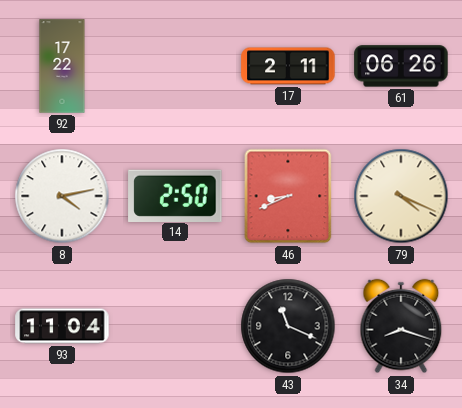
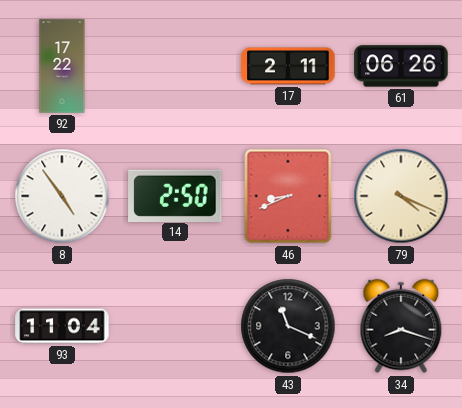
8: 4:13 -> 4:54 (62, 196)
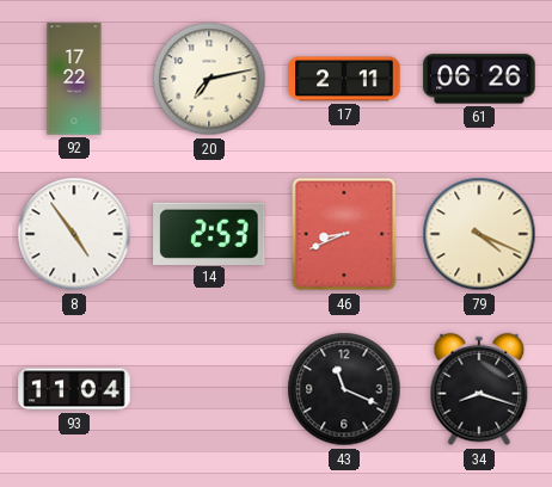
20: none -> 7:13 (209, 79)
14: 2:50 -> 2:53 (209, 233)
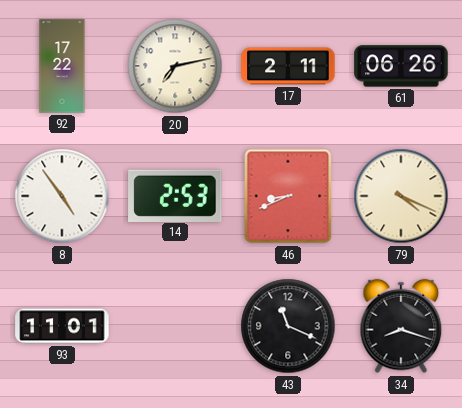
93: 11:04 -> 11:01 (62, 326)
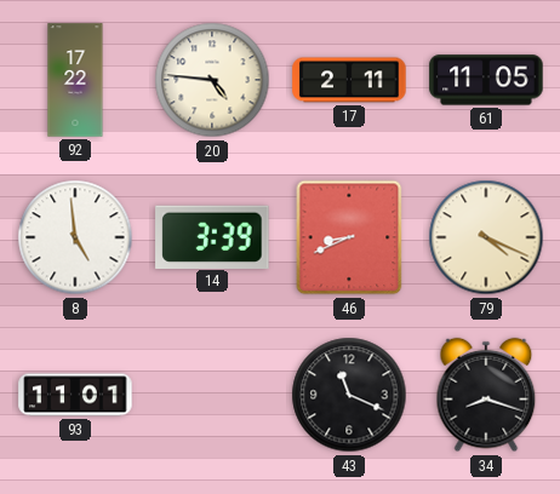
20: 7:13 -> 4:46 (212, 80)
61: 06:26 -> 11:05 (486, 80)
8: 4:54 -> 4:59 (75, 237)
14: 2:53 -> 3:39 (212, 236)
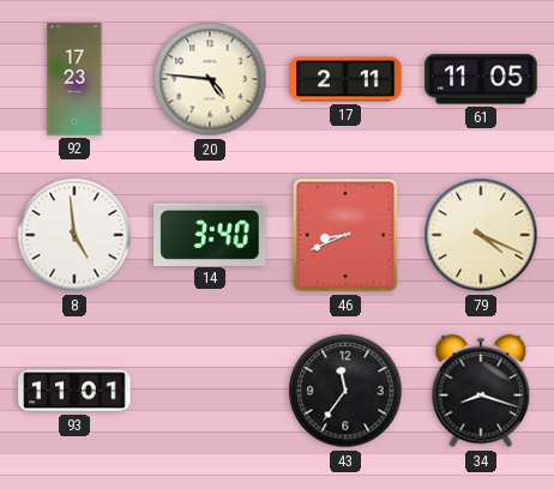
92: 17:22 -> 17:23 (74, 79)
14: 3:39 -> 3:40 (210, 234)
43: 11:19 -> 11:36 (345, 391)
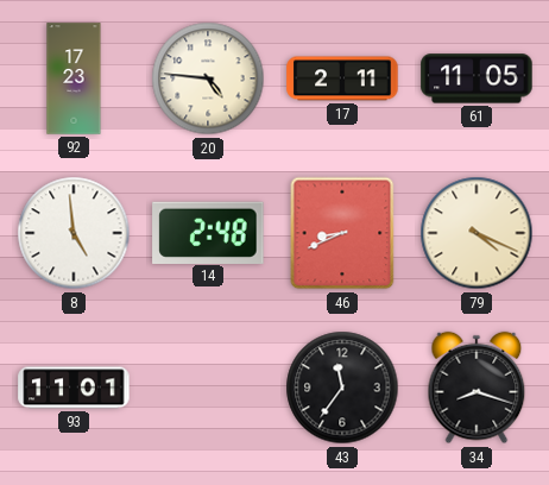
14: 3:40 -> 2:48 (208, 232)
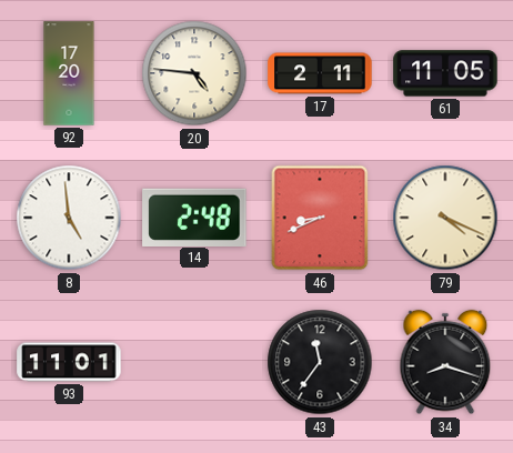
92: 17:23 -> 17:20 (69, 73)
